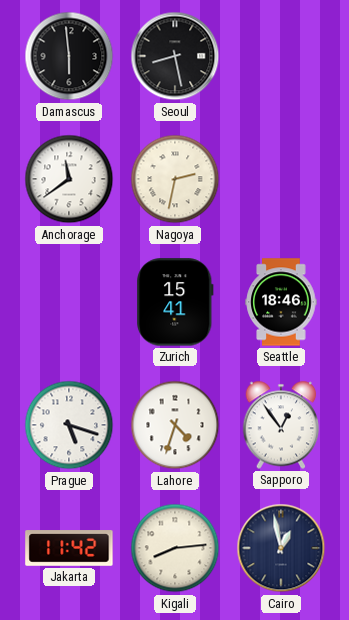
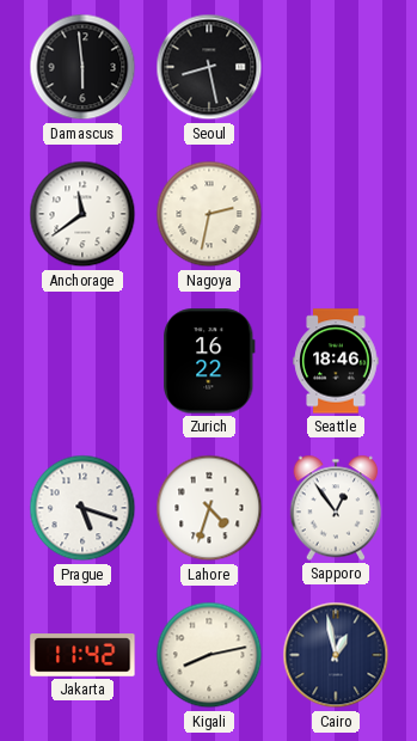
Zurich: 15:41 -> 16:22 (209, 361)
Kigali: 8:14 -> 8:13 (209, 655)
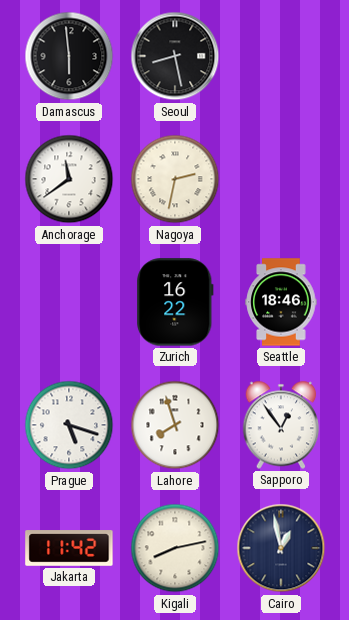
Lahore: 4:33 -> 7:57 (175, 425)
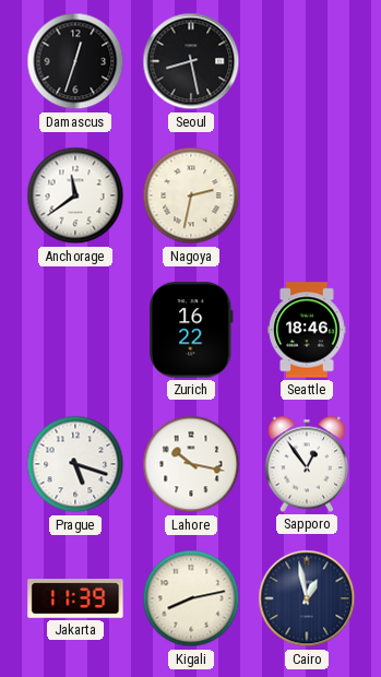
Damascus: 5:59 -> 12:33 (75, 61)
Lahore: 7:57 -> 10:17 (191, 464)
Jakarta: 11:42 -> 11:39 (75, 598)
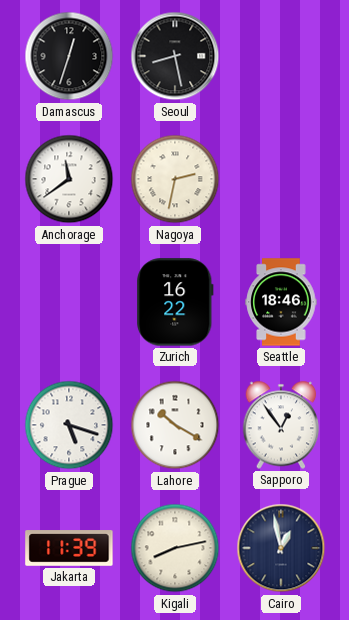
Lahore: 10:17 -> 10:20 (175, 425)
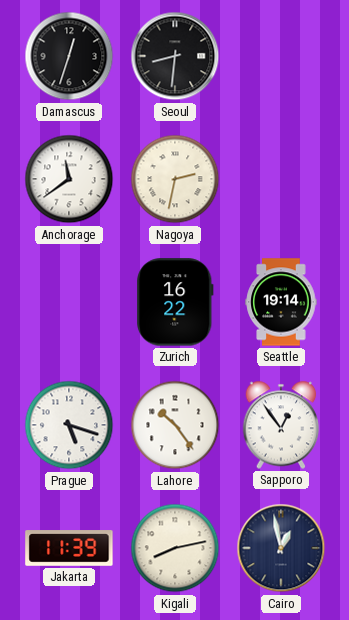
Seoul: 8:28 -> 8:31 (175, 56)
Seattle: 18:46 -> 19:14 (281, 302)
Lahore: 10:20 -> 10:24 (175, 425)
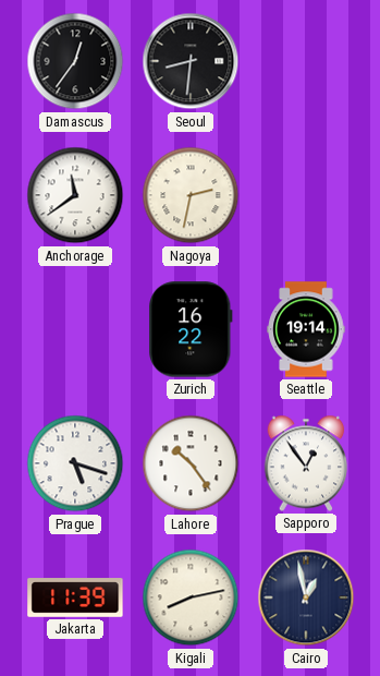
Damascus: 12:33 -> 12:36 (75, 61)
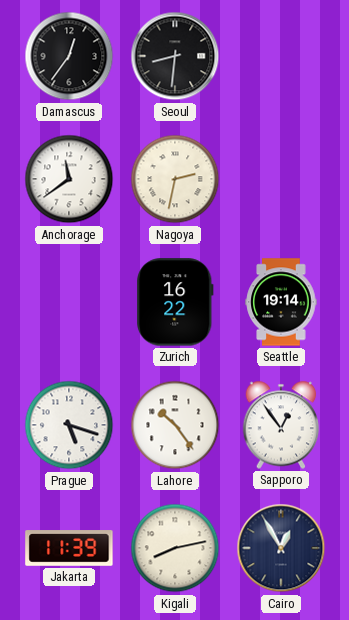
Cairo: 12:58 -> 12:55 (281, 548)
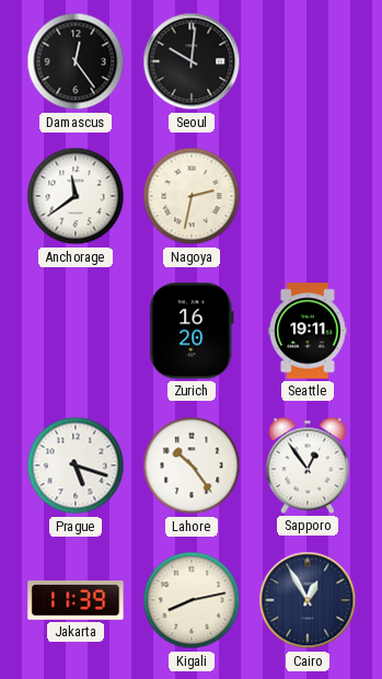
Damascus: 12:36 -> 12:24 (76, 61)
Seoul: 8:31 -> 10:01 (192, 61)
Zurich: 16:22 -> 16:20 (192, 331)
Seattle: 19:14 -> 19:11 (308, 331)
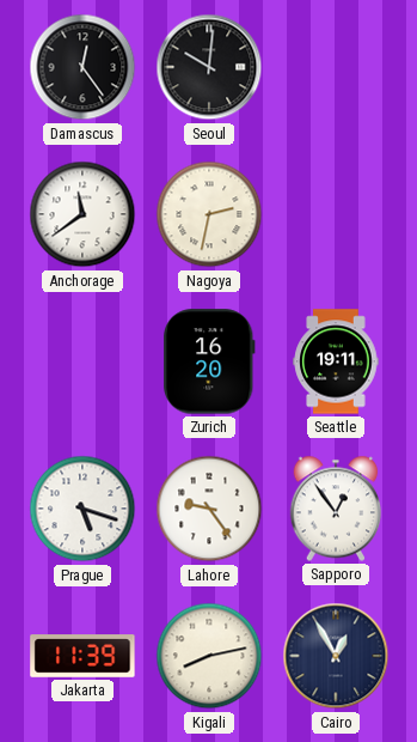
Lahore: 10:24 -> 9:24 (209, 509)
